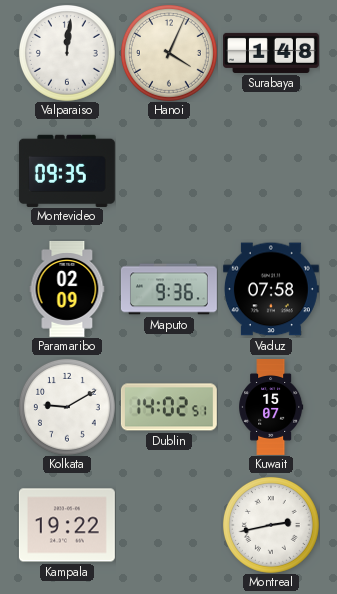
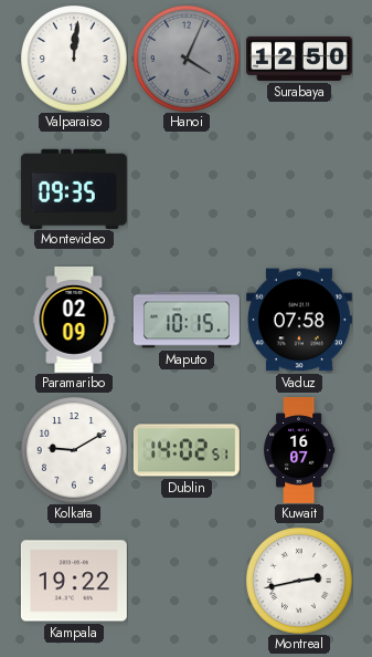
Hanoi dial: cream -> grey (187, 59)
Surabaya: 1:48 -> 12:50 (300, 59)
Maputo: 9:36 -> 10:15 (187, 320)
Kuwait: 15:07 -> 16:07 (299, 451)
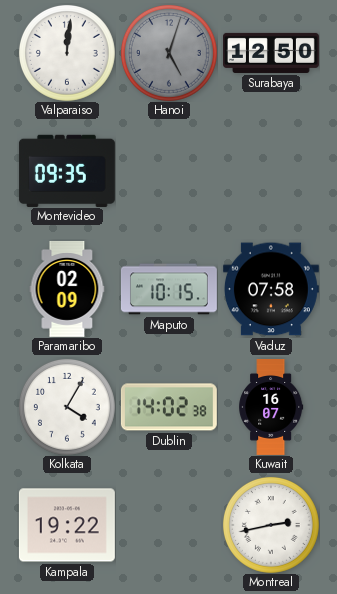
Hanoi: 4:04 -> 5:03 (169, 53)
Kolkata: 9:10 -> 4:05 (67, 407)
Dublin: 14:02:51 -> 14:02:38 (169, 407)
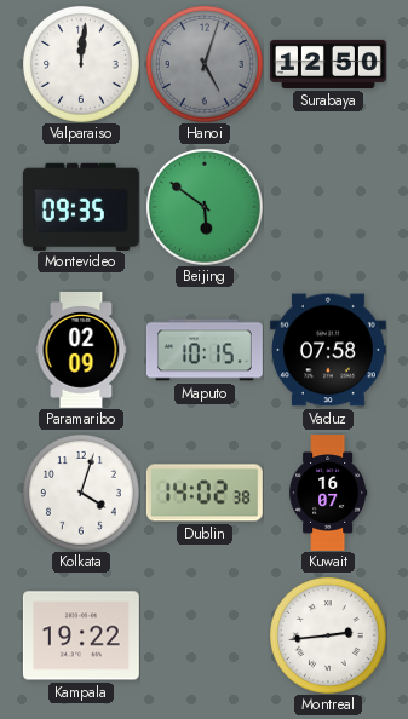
Beijing: none -> 5:51 (205, 207)
Kolkata: 4:05 -> 4:03 (81, 493)
Montreal: 2:43 -> 2:44 (328, 635)
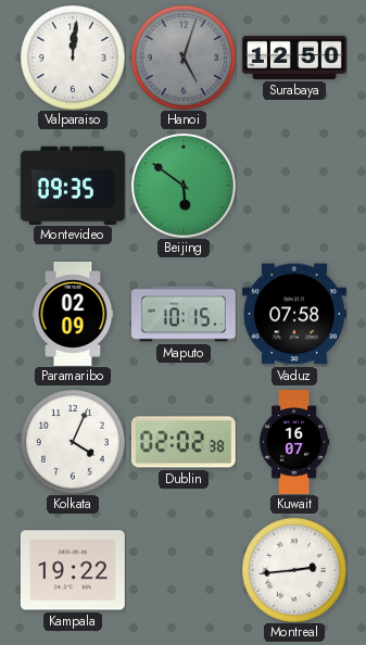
Kolkata: 4:03 -> 4:04 (73, 442)
Dublin: 14:02 -> 02:02 (184, 442)
